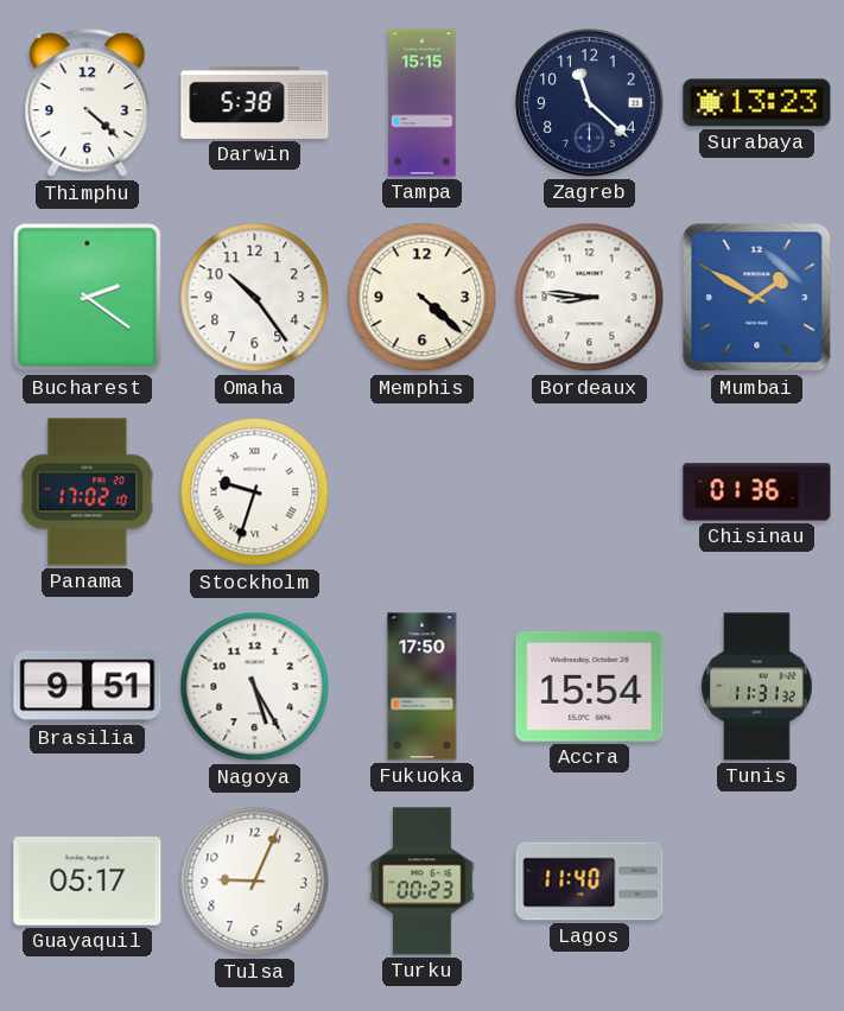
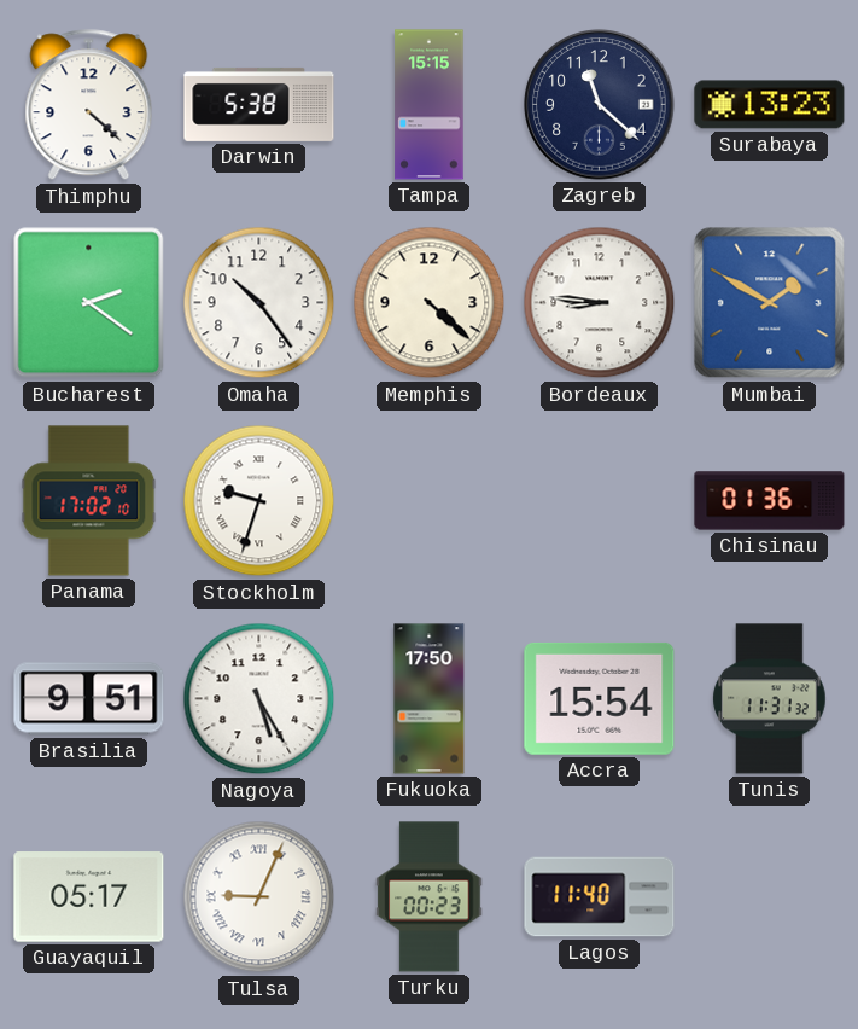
Tulsa numerals: Arabic -> Roman (259, 897)
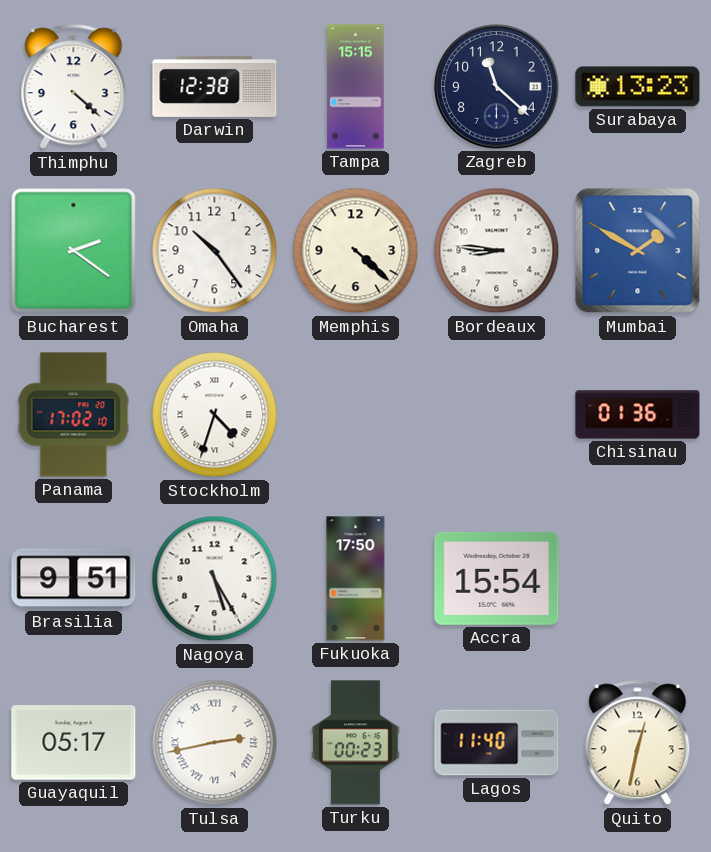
Darwin: 5:38 -> 12:38 (215, 86)
Stockholm: 9:33 -> 4:33 (215, 415)
Tunis: 11:31 -> none (770, 699)
Tulsa: 9:04 -> 2:43 (215, 743)
Quito: none -> 12:32 (638, 743)
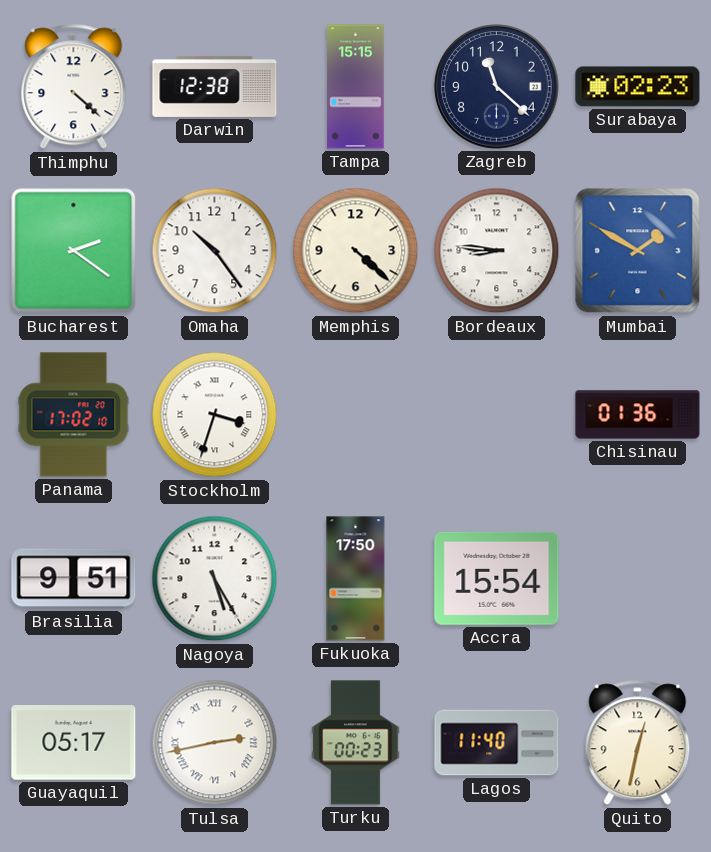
Surabaya: 13:23 -> 02:23 (638, 87)
Stockholm: 4:33 -> 3:33 (215, 415)
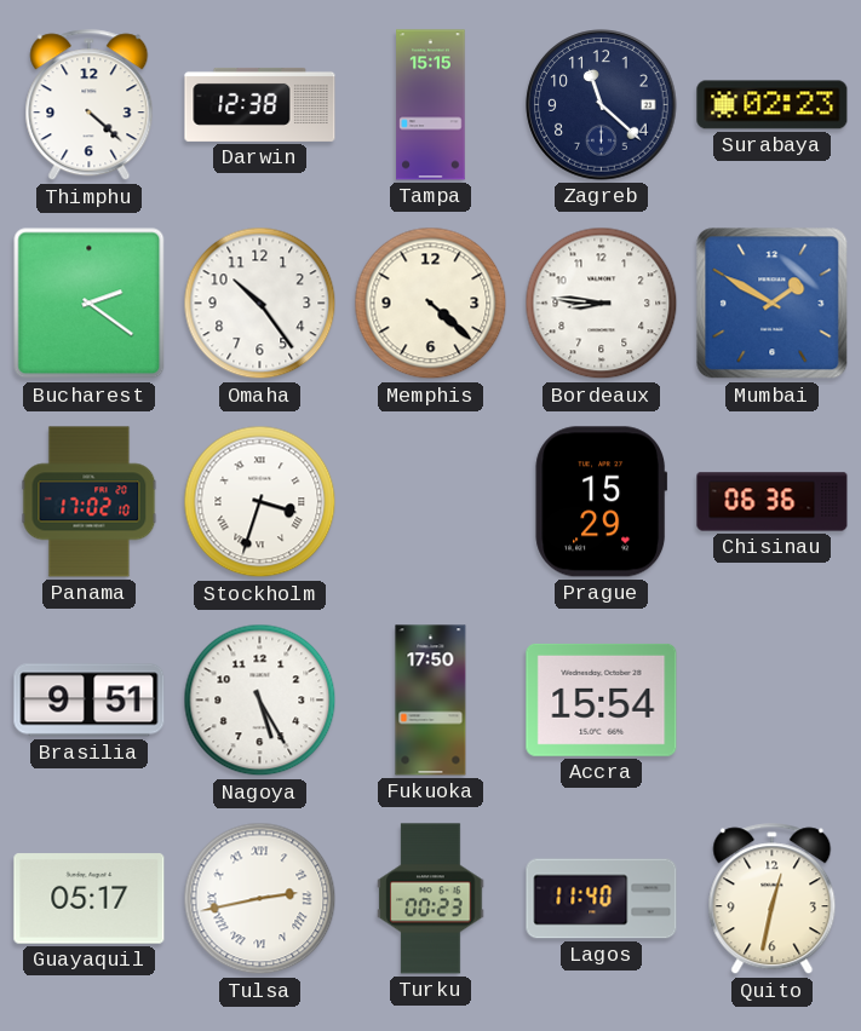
Prague: none -> 15:29 (602, 502)
Chisinau: 01:36 -> 06:36 (773, 502)
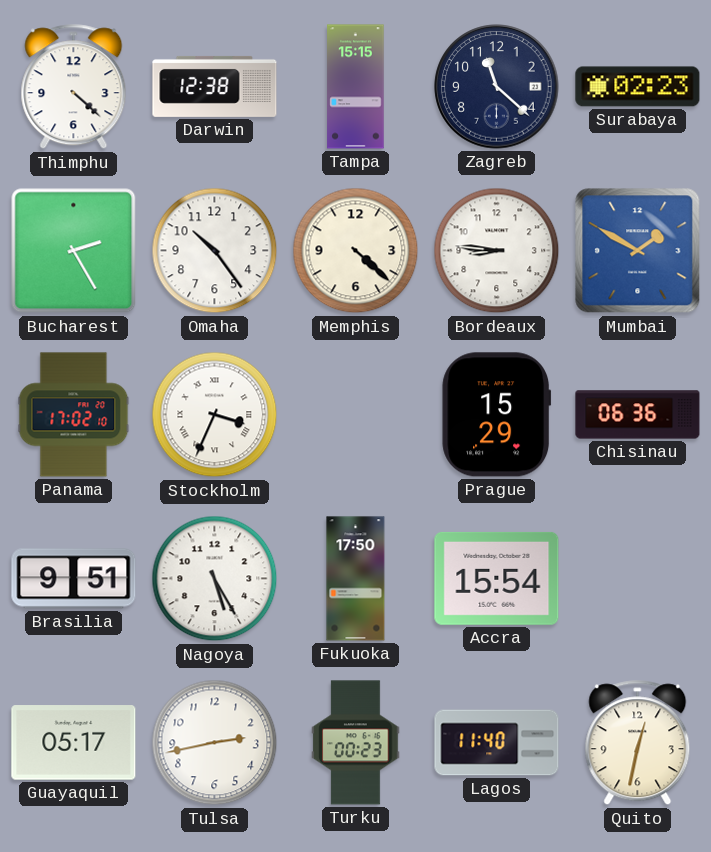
Bucharest: 2:21 -> 2:25 (74, 251)
Stockholm: 3:33 -> 3:34 (215, 415)
Tulsa numerals: Roman -> Arabic (215, 743)
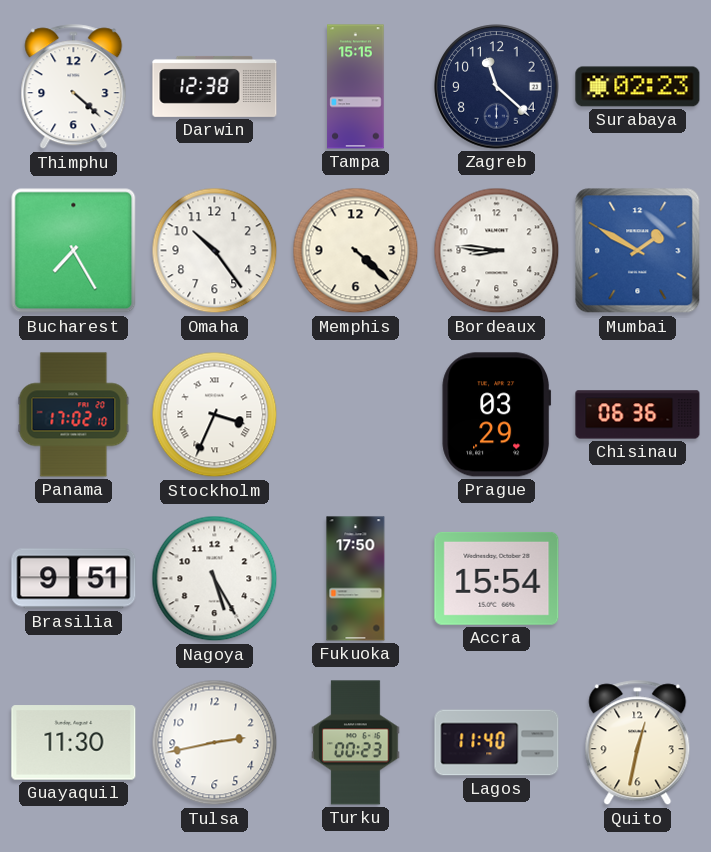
Bucharest: 2:25 -> 7:25 (74, 251)
Prague: 15:29 -> 03:29 (497, 415)
Guayaquil: 05:17 -> 11:30 (74, 743)
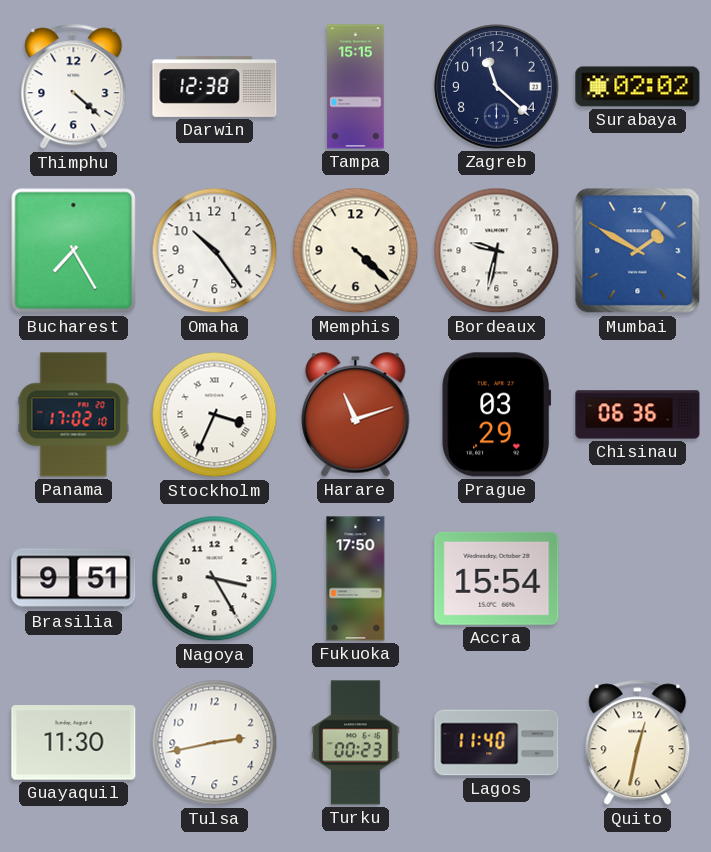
Surabaya: 02:23 -> 02:02 (638, 87)
Bordeaux: 8:46 -> 9:32 (497, 251)
Harare: none -> 11:12 (356, 415)
Nagoya: 5:25 -> 3:25 (215, 579)
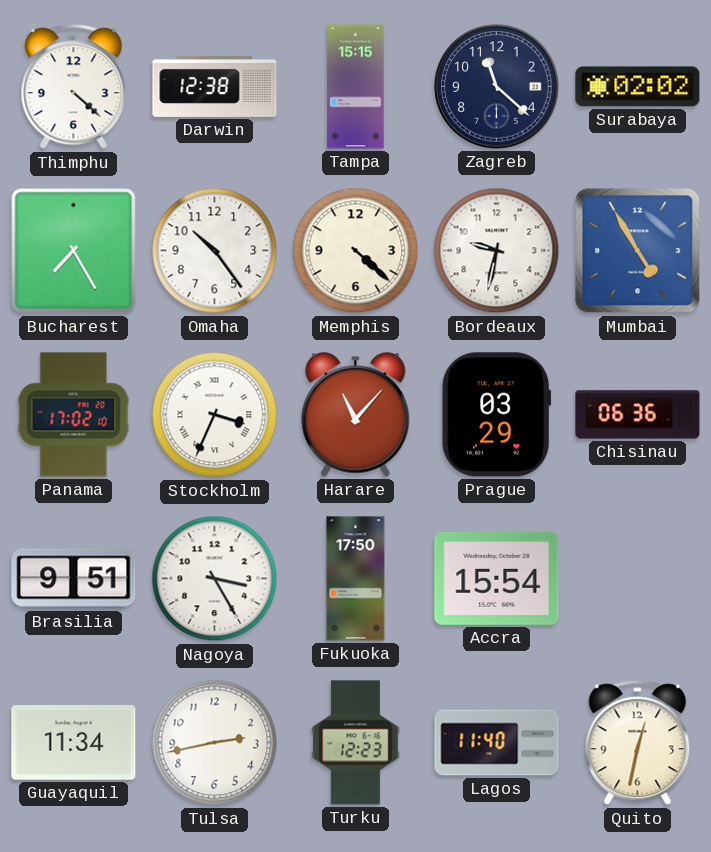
Mumbai: 1:50 -> 4:55 (638, 251)
Harare: 11:12 -> 11:07 (356, 415)
Guayaquil: 11:30 -> 11:34 (74, 743)
Turku: 00:23 -> 12:23 (356, 743)
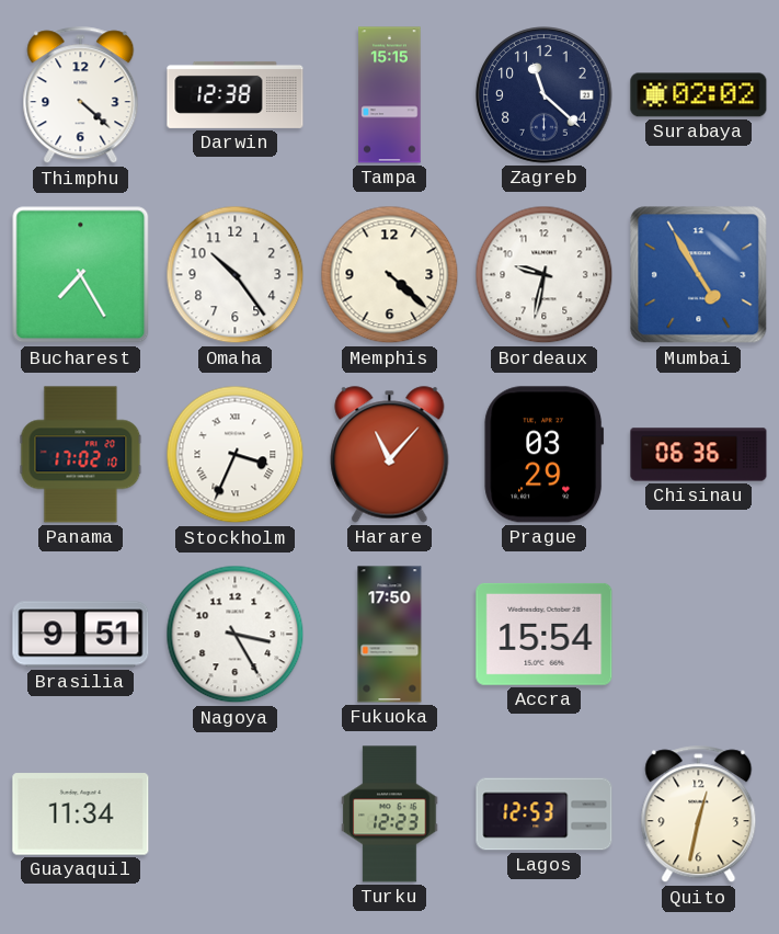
Tulsa: 2:43 -> none (215, 743)
Lagos: 11:40 -> 12:53 (545, 815)
